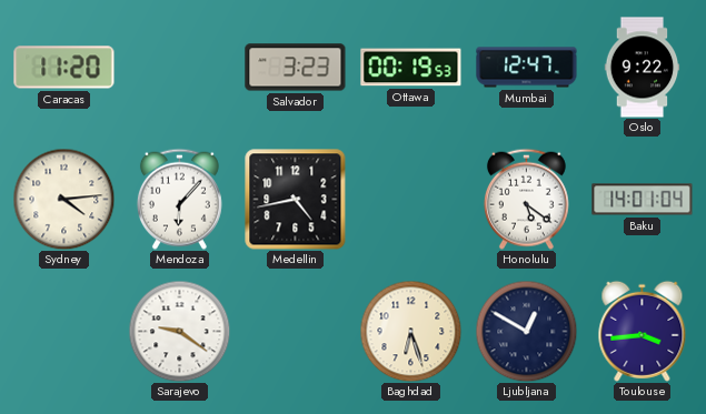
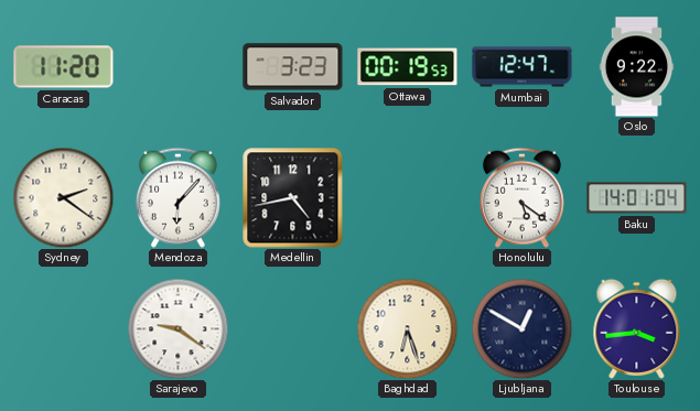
Sydney: 4:14 -> 2:21 (63, 197)
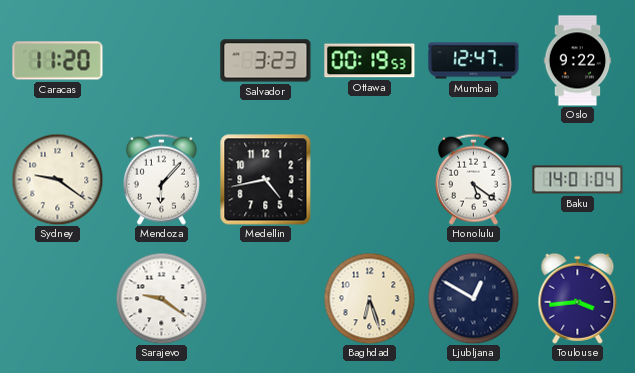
Sydney: 2:21 -> 9:21 (57, 179)
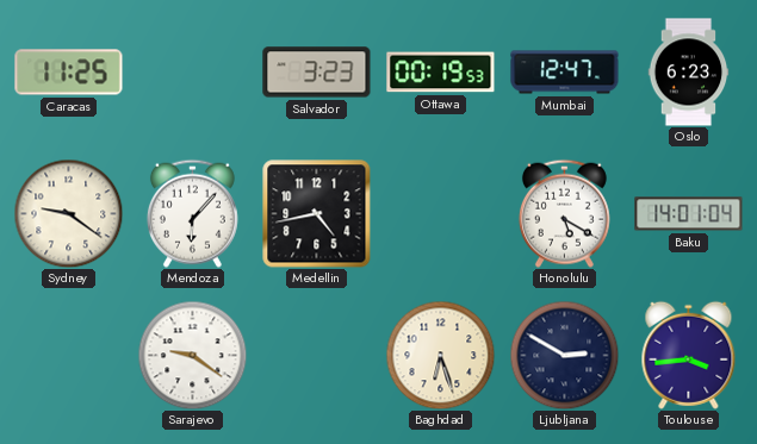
Caracas: 11:20 -> 11:25 (69, 73)
Oslo: 9:22 -> 6:23 (689, 73)
Honolulu: 5:21 -> 5:20 (564, 213)
Ljubljana: 12:50 -> 2:50 (564, 355)
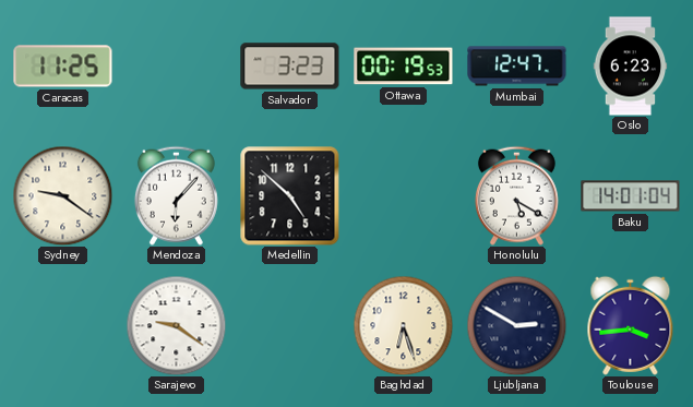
Medellin: 4:43 -> 4:52 (290, 196)
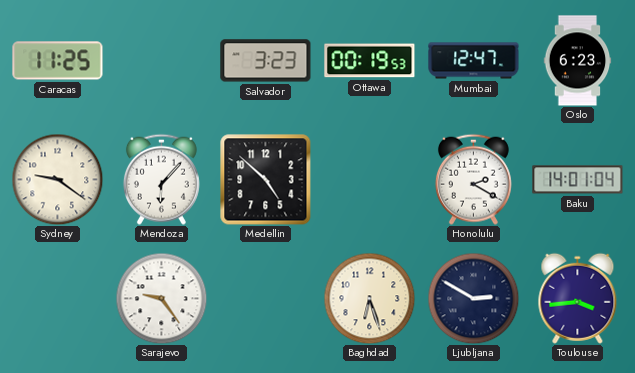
Honolulu: 5:20 -> 2:20 (473, 179)
Sarajevo: 9:21 -> 9:24 (161, 298)
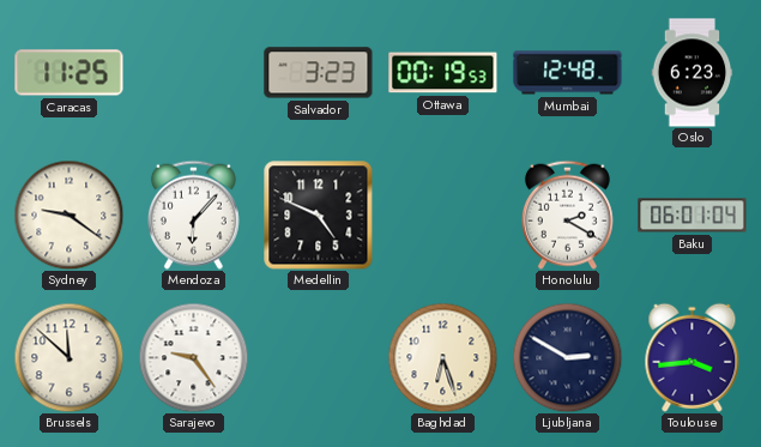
Mumbai: 12:47 -> 12:48 (568, 73)
Medellin: 4:52 -> 4:49 (319, 216)
Baku: 14:01 -> 06:01 (693, 216)
Brussels: none -> 11:52 (68, 357)
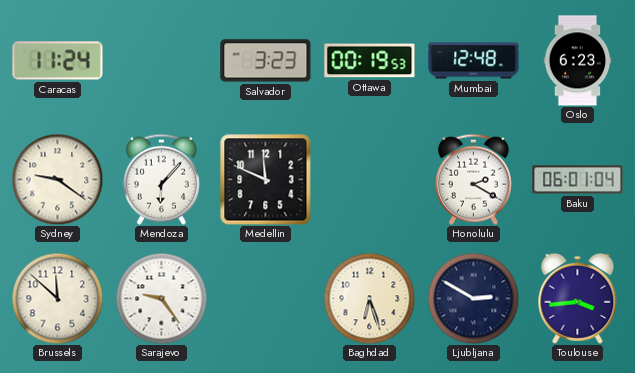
Caracas: 11:25 -> 11:24 (58, 61)
Medellin: 4:49 -> 11:49 (266, 180)
